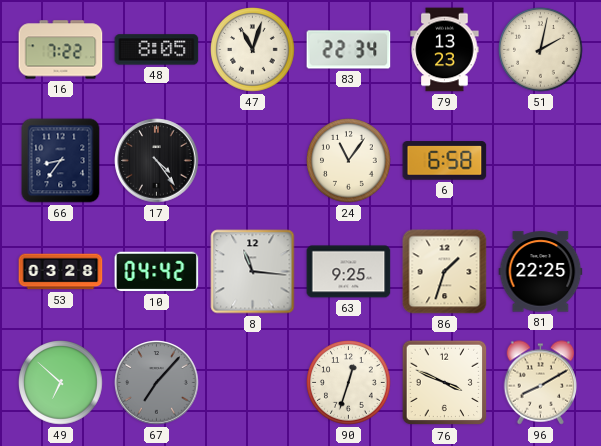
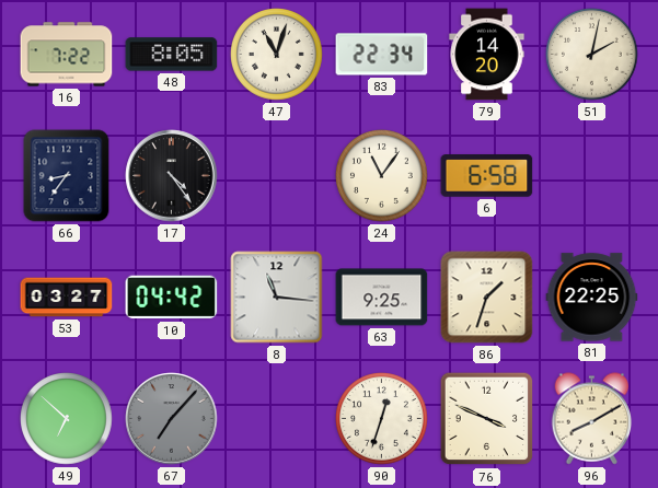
79: 13:23 -> 14:20 (487, 55)
53: 03:28 -> 03:27 (67, 298)
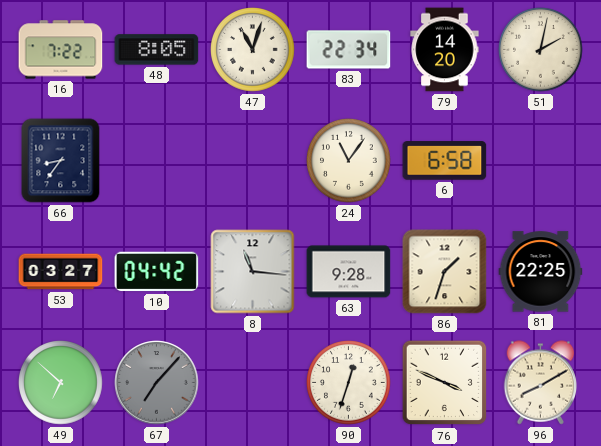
17: 4:24 -> none (172, 176)
63: 9:25 -> 9:28 (349, 272)
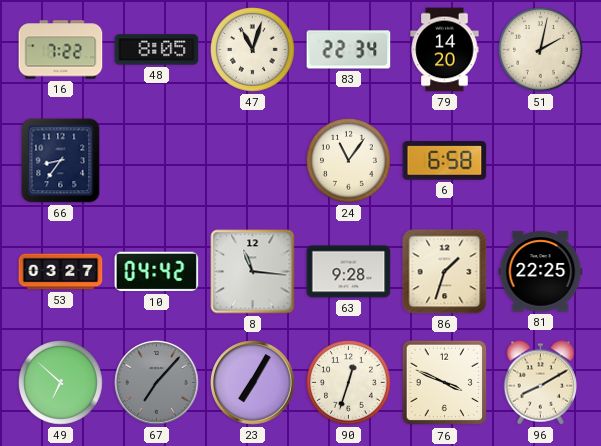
23: none -> 7:05 (253, 383)
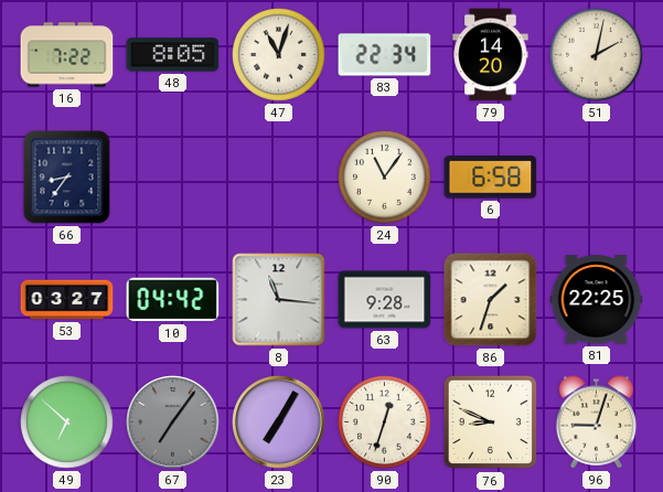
67: 7:07 -> 7:06 (173, 423)
76: 3:49 -> 8:49 (491, 423)
96: 8:10 -> 9:03 (597, 423)
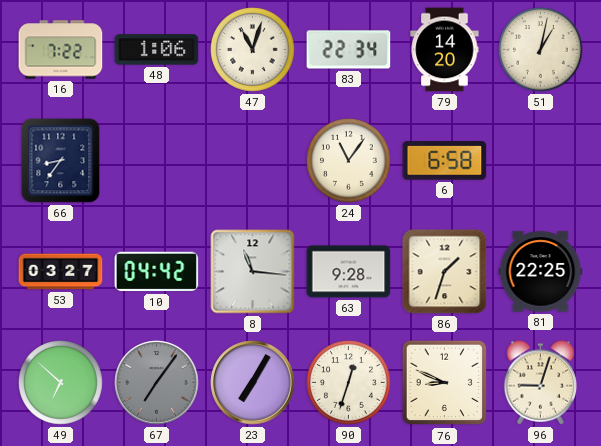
48: 8:05 -> 1:06 (157, 50)
51: 2:02 -> 1:02 (541, 50)
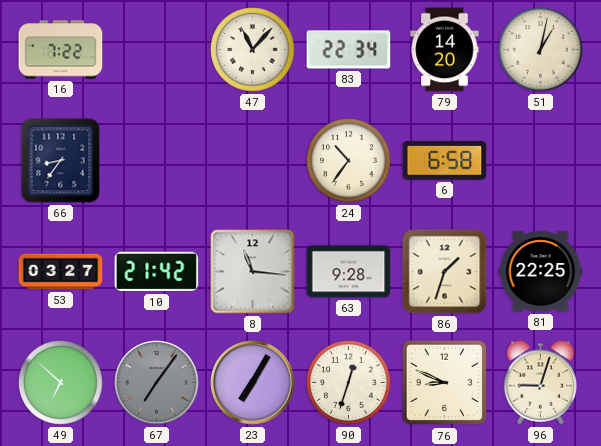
48: 1:06 -> none (157, 50)
47: 11:03 -> 11:07 (253, 50)
24: 11:06 -> 10:36 (349, 161)
10: 04:42 -> 21:42 (157, 272)
